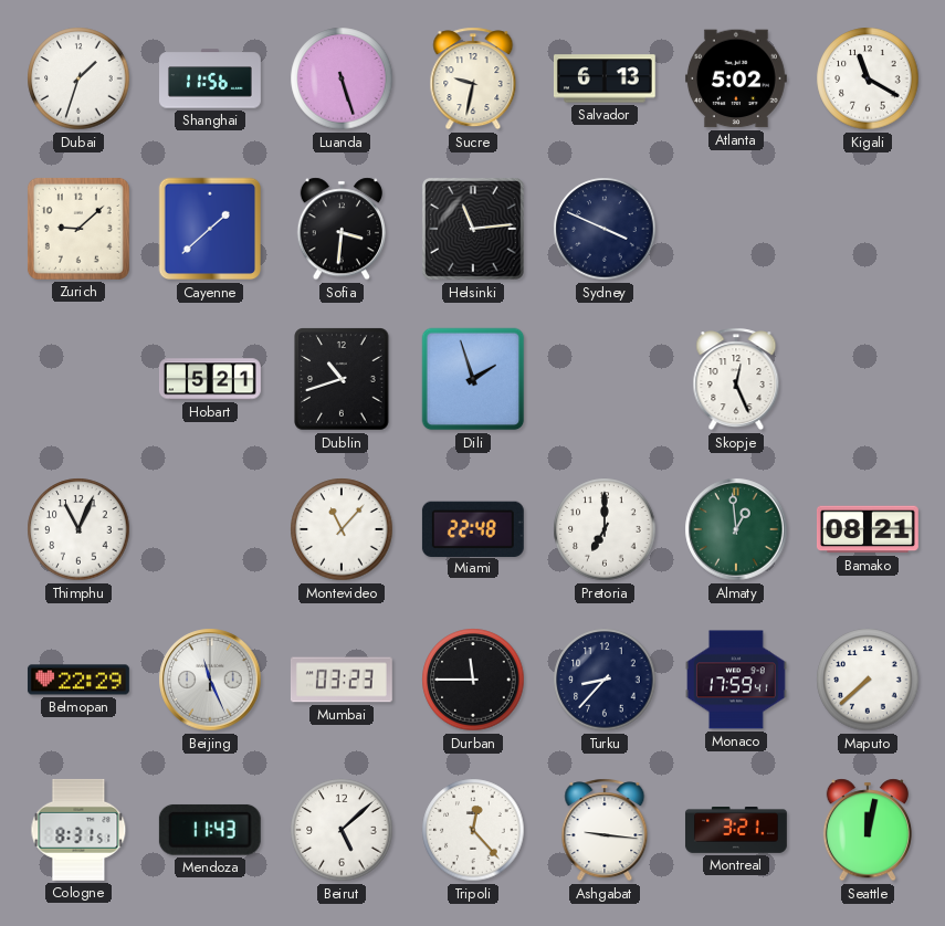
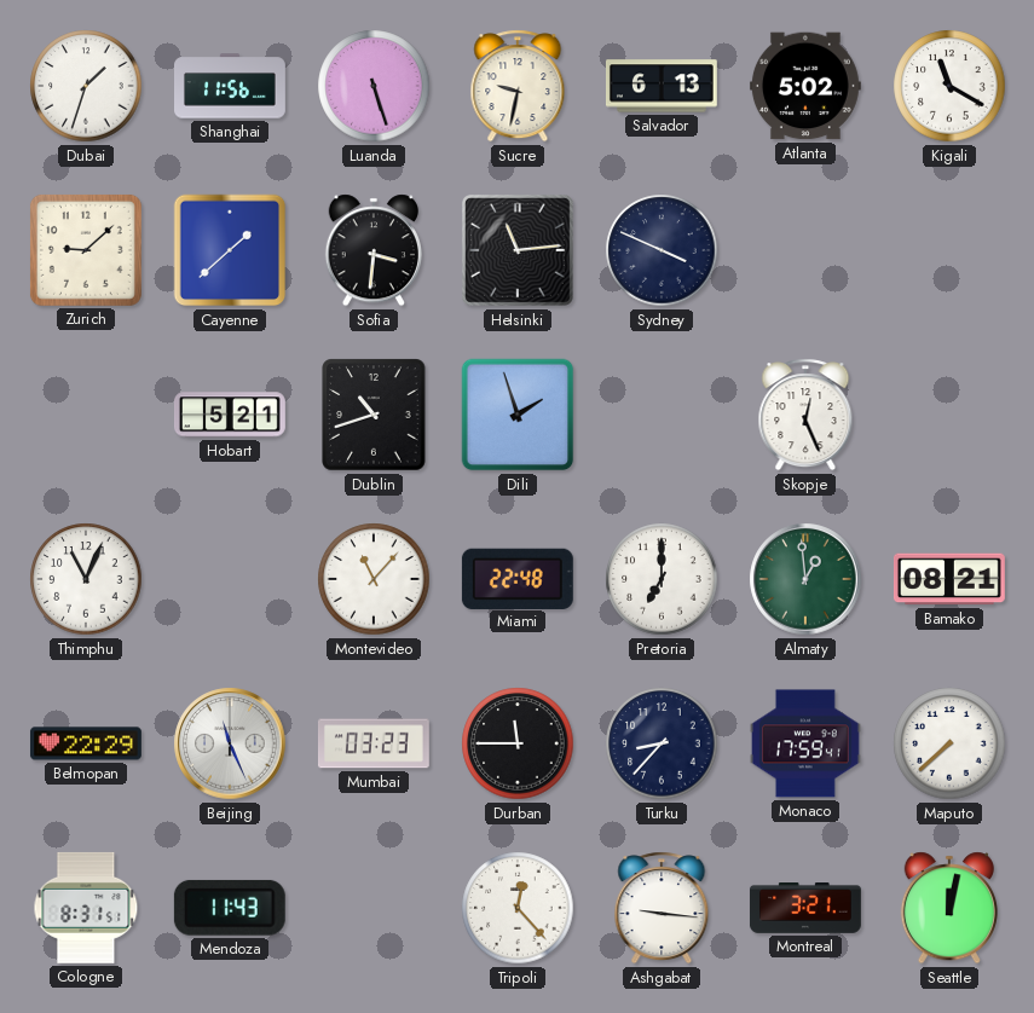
Beirut: 5:08 -> none (342, 830)
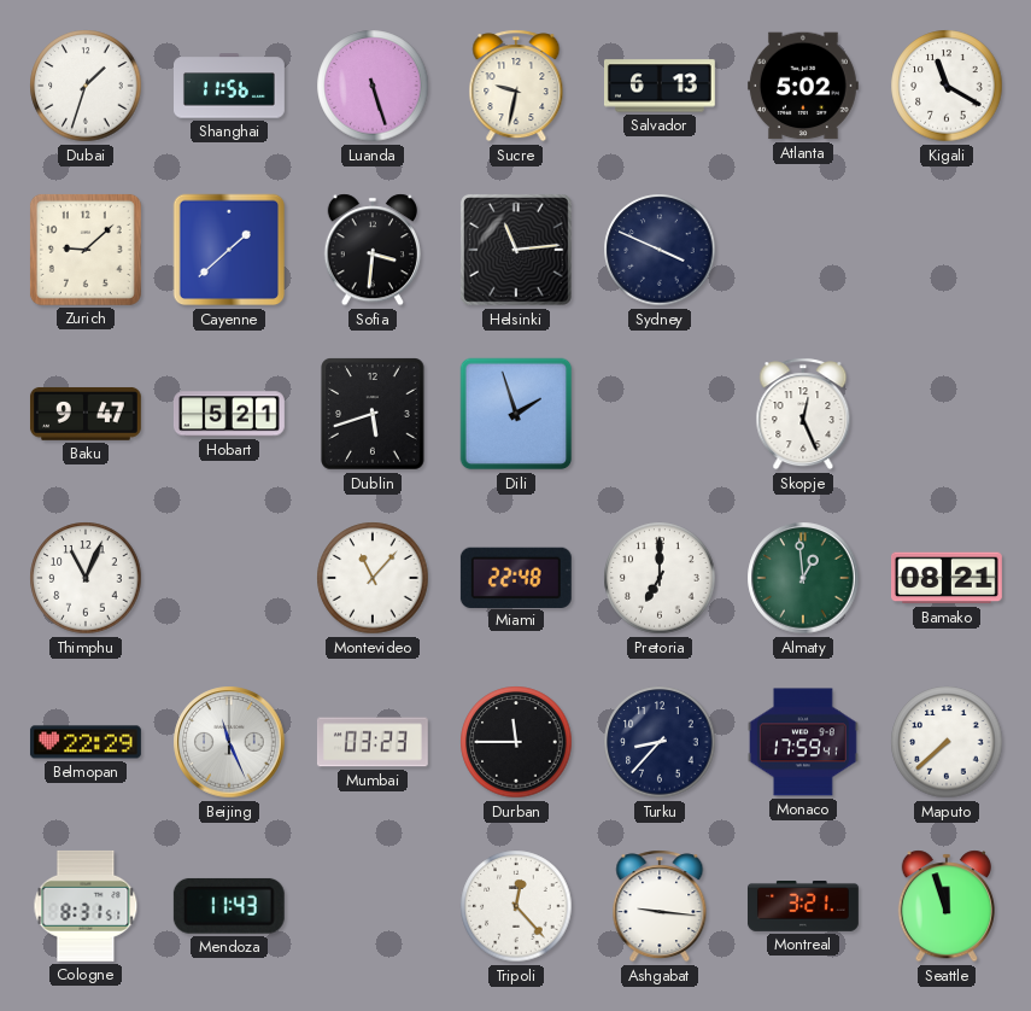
Baku: none -> 9:47 (86, 414)
Dublin: 10:42 -> 5:42 (373, 414)
Seattle: 12:02 -> 11:57 (947, 906)
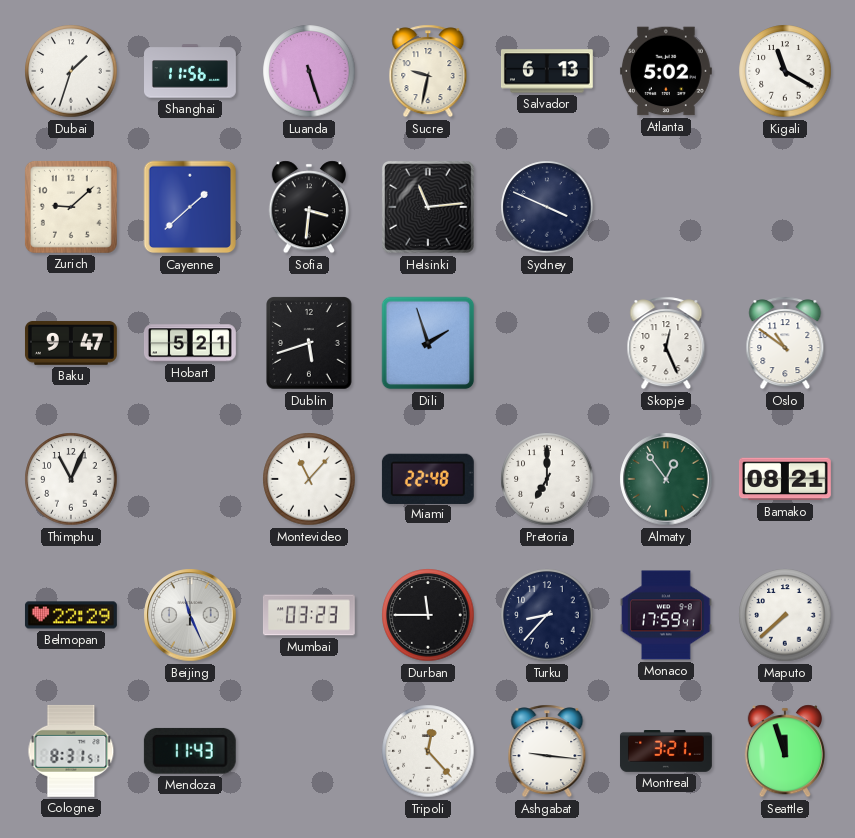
Oslo: none -> 10:51 (785, 343)
Almaty: 12:59 -> 12:54 (666, 479)
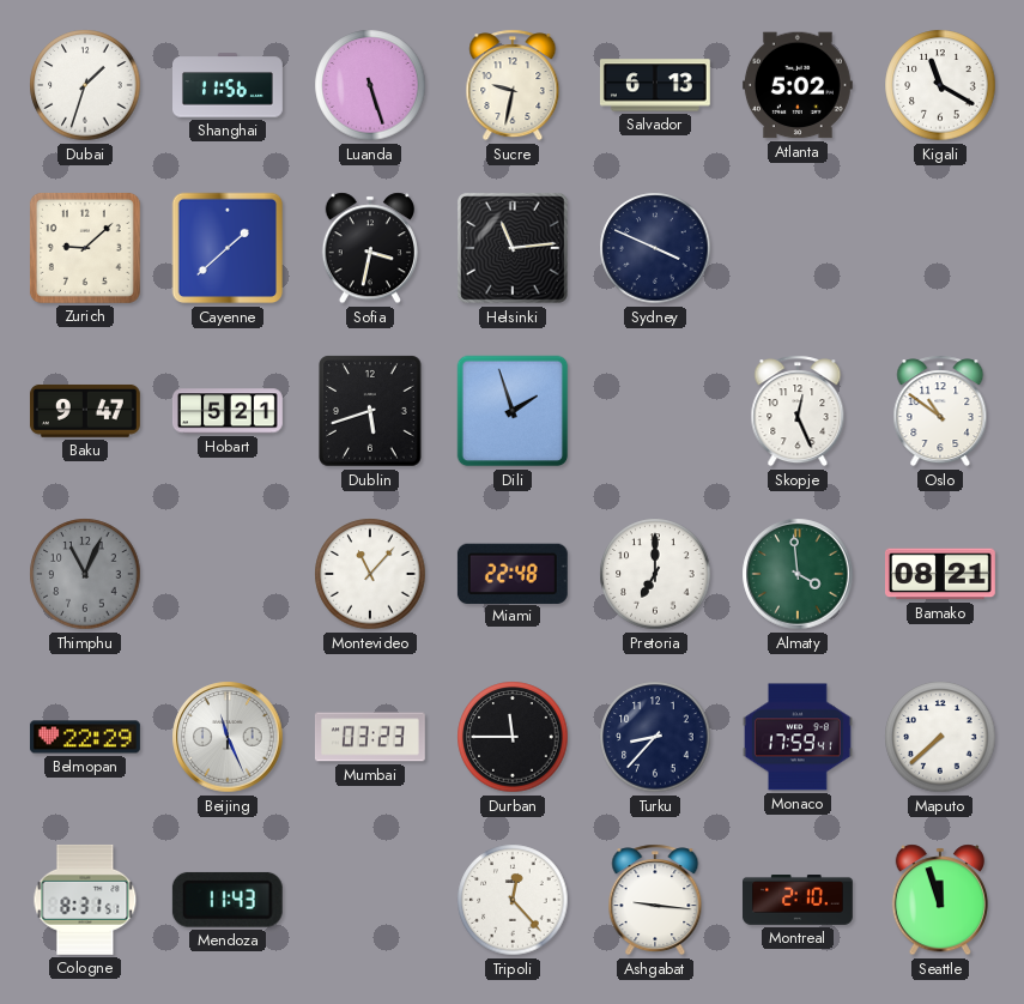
Sofia: 3:31 -> 3:32 (370, 248)
Thimphu dial: white -> grey (85, 574)
Almaty: 12:54 -> 3:59 (798, 574)
Montreal: 3:21 -> 2:10 (798, 901)
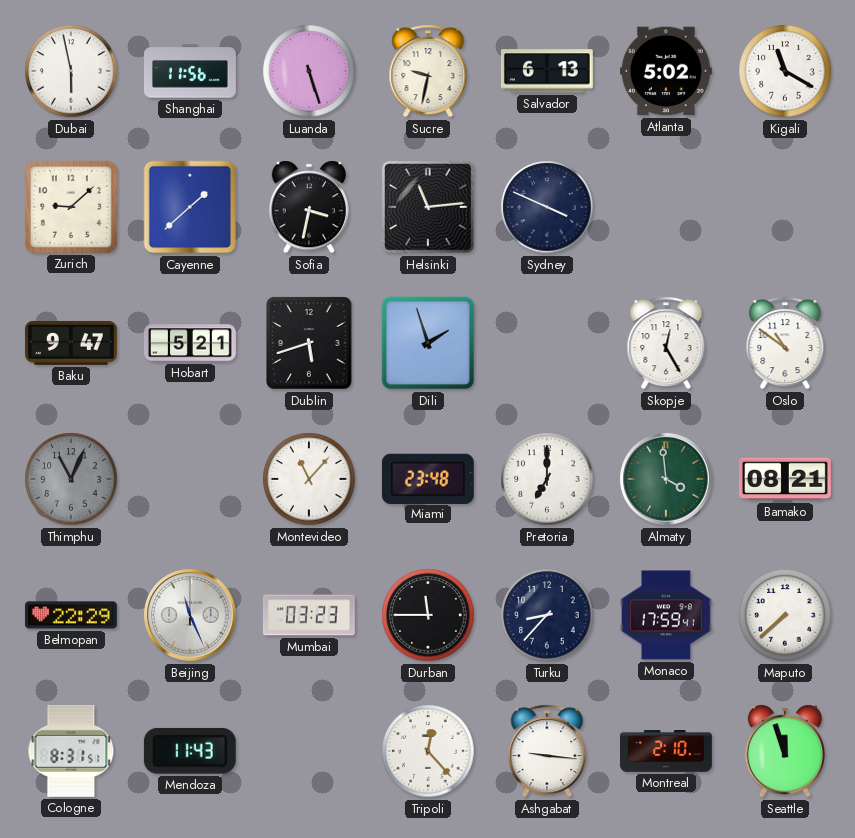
Dubai: 1:33 -> 5:58 (71, 71)
Skopje: 12:26 -> 12:25 (666, 343)
Miami: 22:48 -> 23:48 (428, 478)
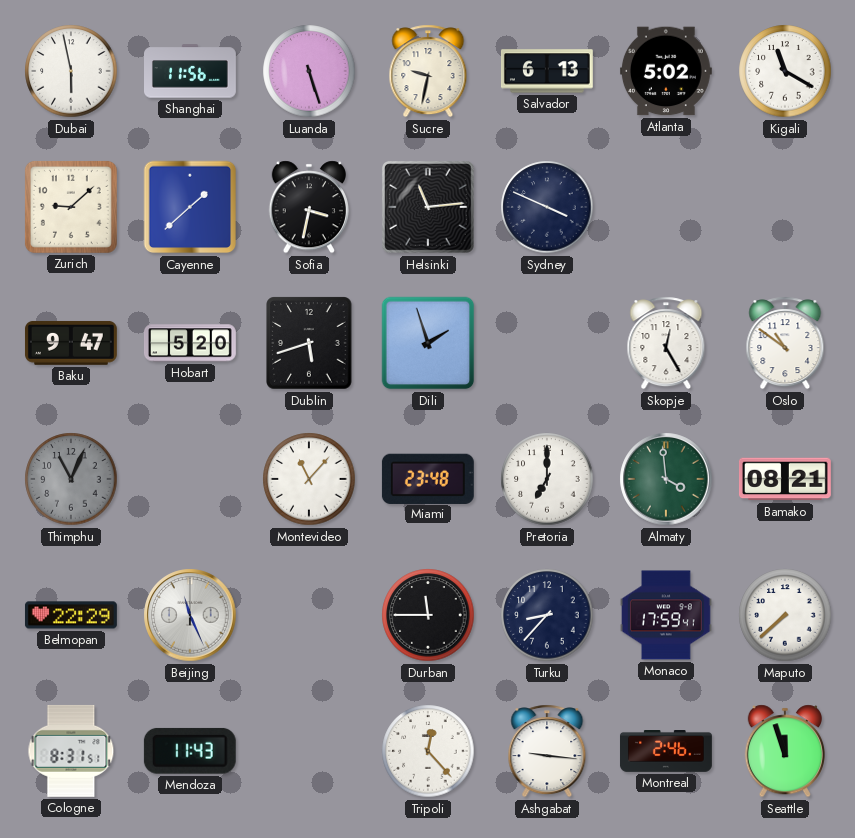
Hobart: 5:21 -> 5:20 (190, 343)
Mumbai: 03:23 -> none (309, 615)
Montreal: 2:10 -> 2:46 (666, 752)
